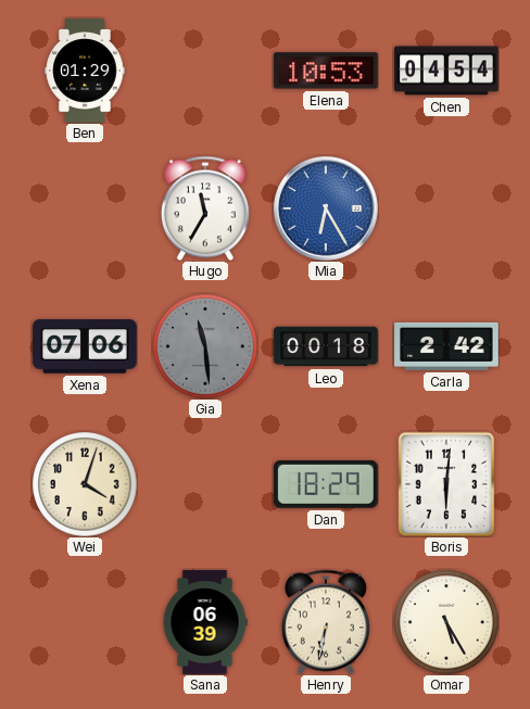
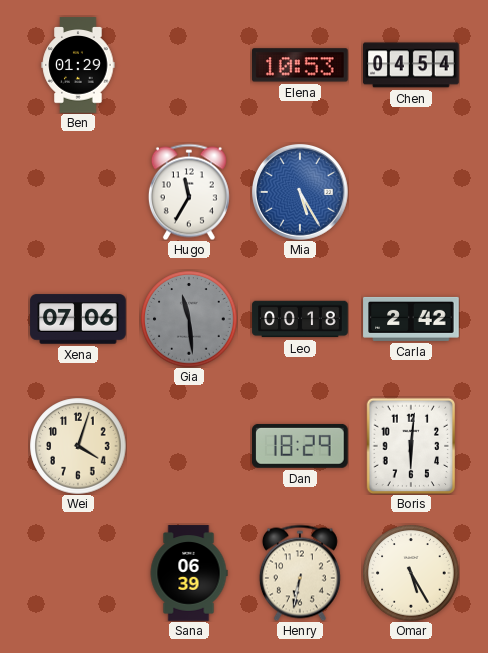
Mia: 6:25 -> 5:25 (300, 192)
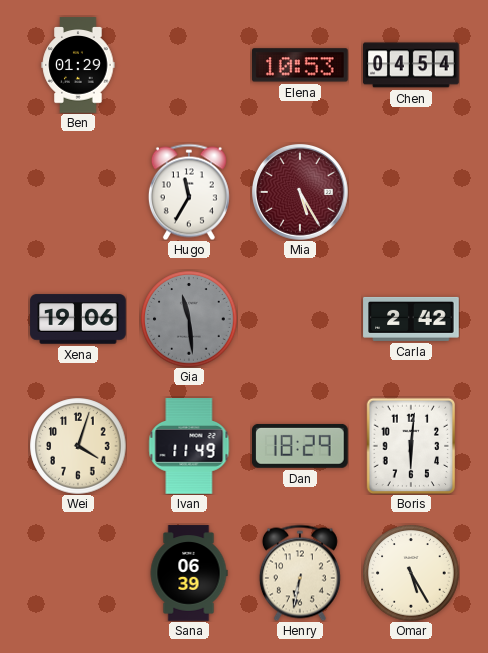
Mia dial: blue -> burgundy (300, 192)
Xena: 07:06 -> 19:06 (78, 319)
Leo: 00:18 -> none (300, 319)
Ivan: none -> 11:49 (189, 446)
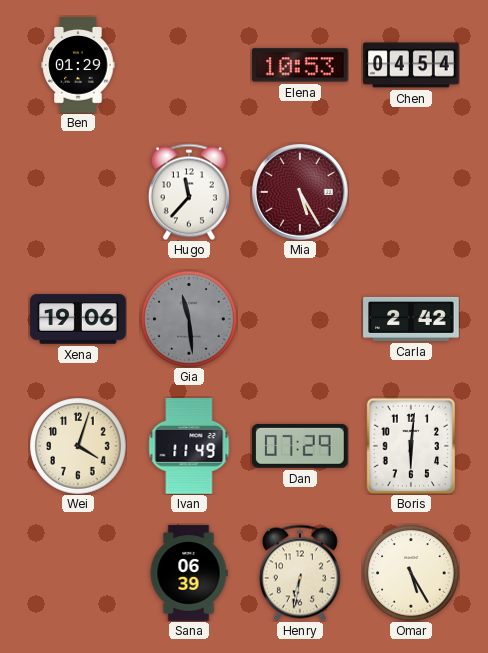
Hugo: 11:35 -> 11:37 (189, 192)
Dan: 18:29 -> 07:29 (301, 446)
